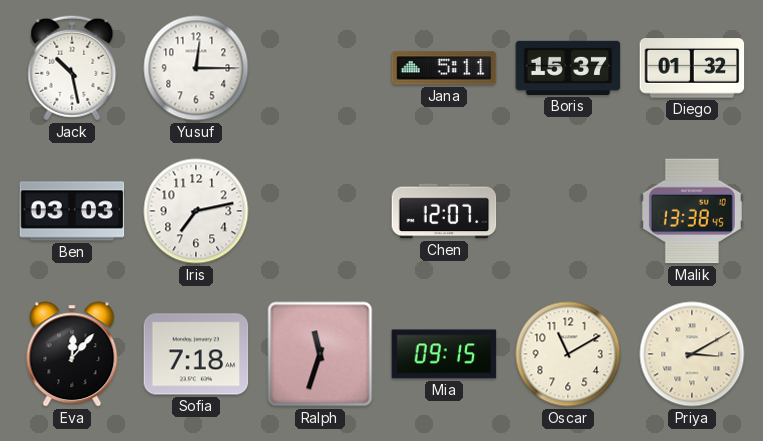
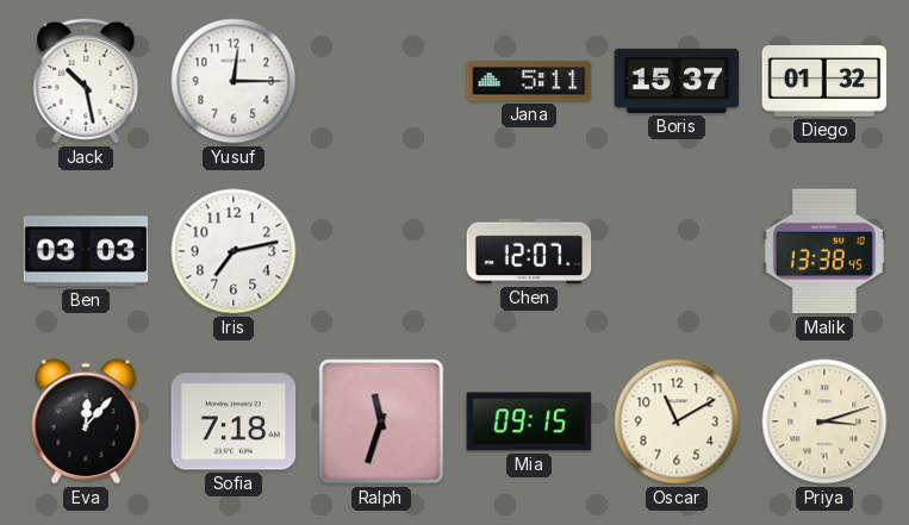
Priya: 3:10 -> 3:12 (824, 421)
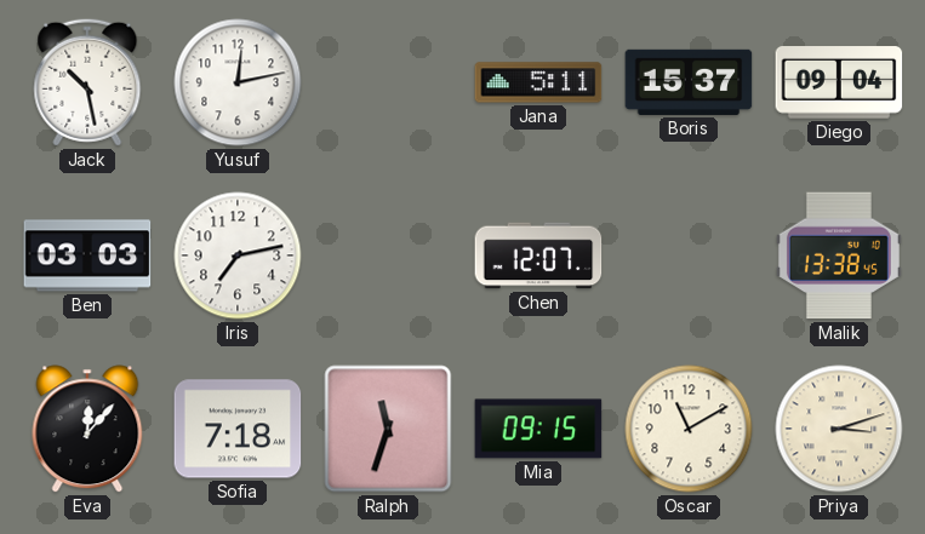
Yusuf: 12:15 -> 12:13 (238, 82)
Diego: 01:32 -> 09:04 (839, 82)
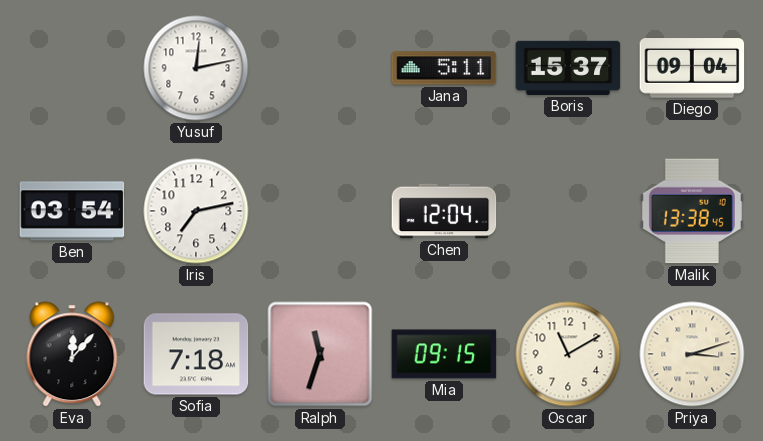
Jack: 10:28 -> none (87, 82)
Ben: 03:03 -> 03:54 (72, 211)
Chen: 12:07 -> 12:04 (444, 211)
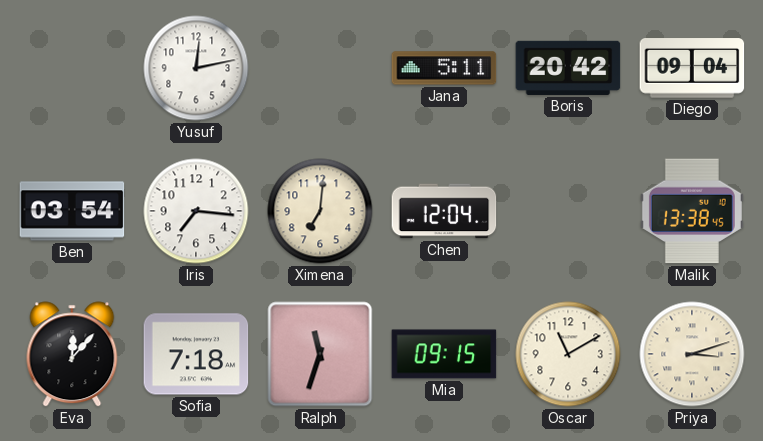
Boris: 15:37 -> 20:42 (568, 68)
Iris: 7:13 -> 7:16 (196, 211)
Ximena: none -> 7:01 (320, 211)
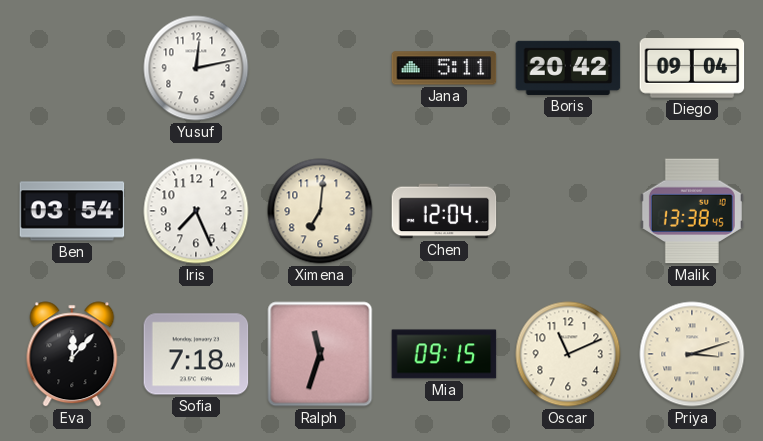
Iris: 7:16 -> 7:26 (196, 211)
Oscar: 11:10 -> 11:11 (568, 354)
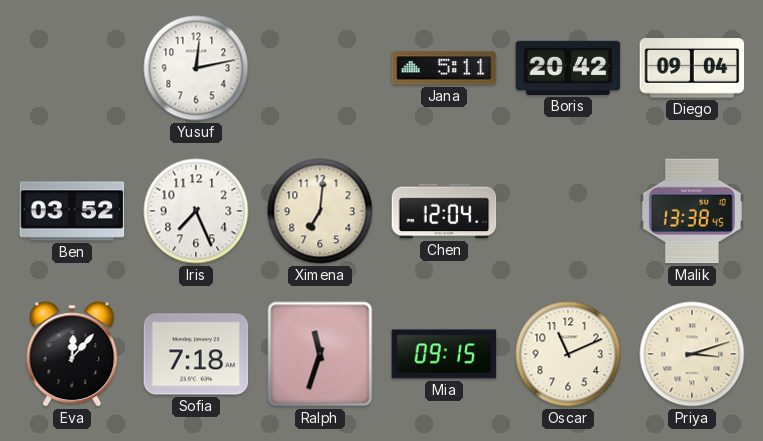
Ben: 03:54 -> 03:52 (72, 211)
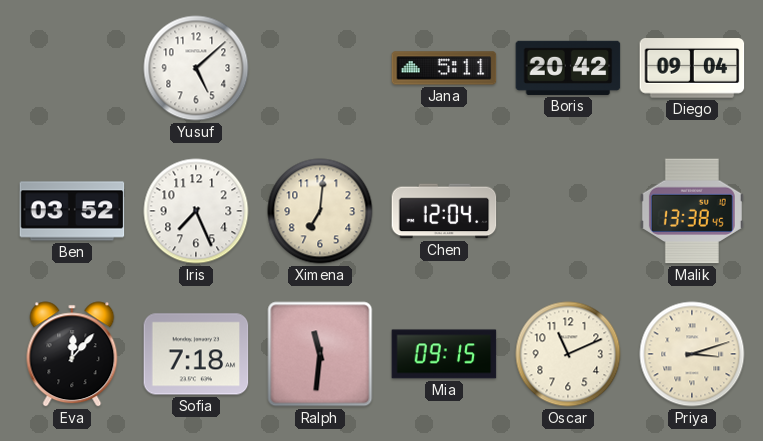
Yusuf: 12:13 -> 5:08 (196, 68)
Ralph: 11:33 -> 11:31 (320, 354)
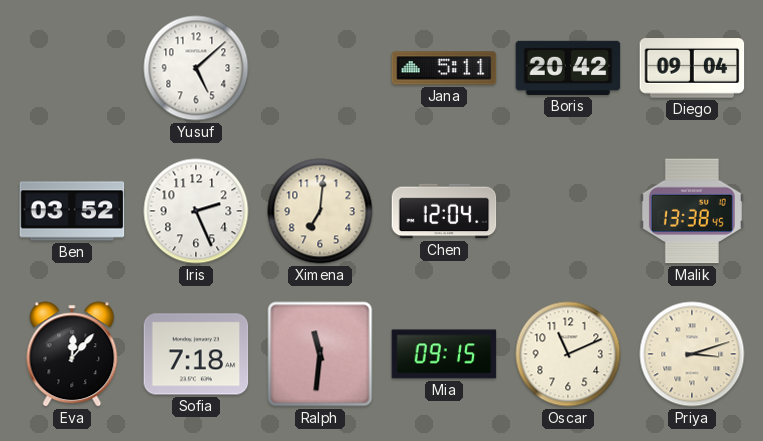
Iris: 7:26 -> 2:26 (196, 211)
